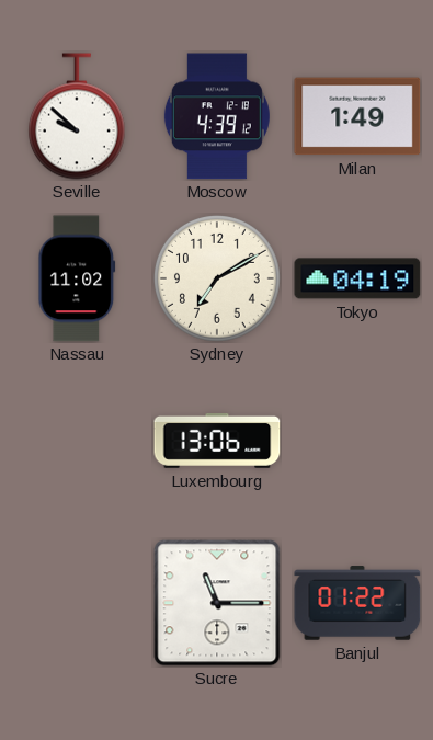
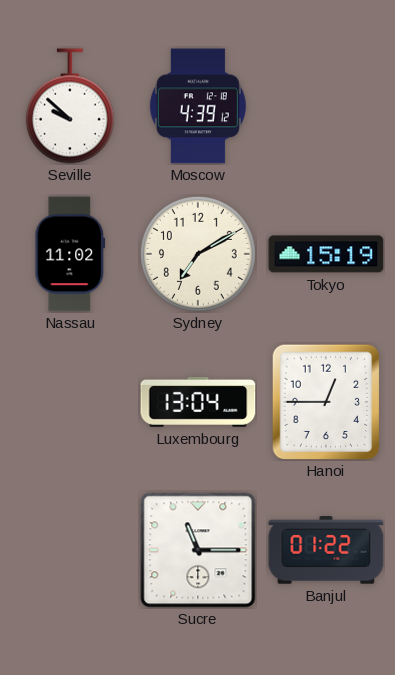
Milan: 1:49 -> none (357, 116)
Tokyo: 04:19 -> 15:19 (326, 254)
Luxembourg: 13:06 -> 13:04 (198, 402)
Hanoi: none -> 12:45 (326, 402)
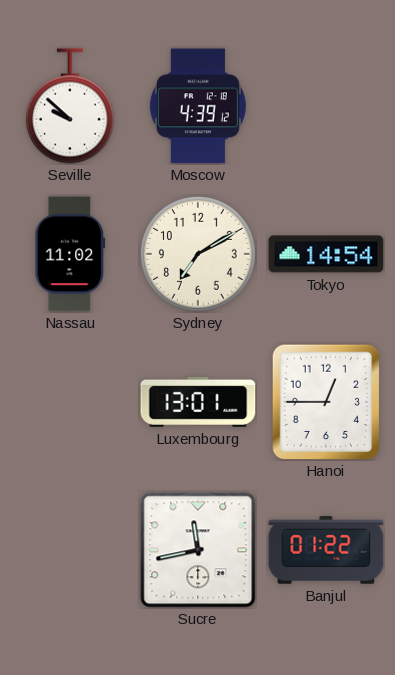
Tokyo: 15:19 -> 14:54 (326, 254)
Luxembourg: 13:04 -> 13:01 (198, 402)
Sucre: 11:15 -> 11:43 (198, 550)
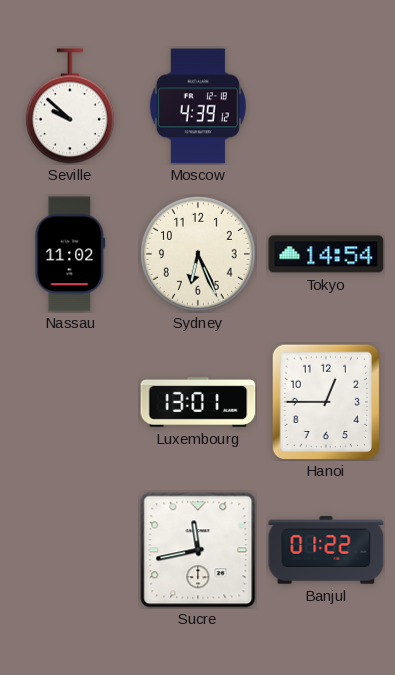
Sydney: 7:10 -> 6:26 (198, 254)
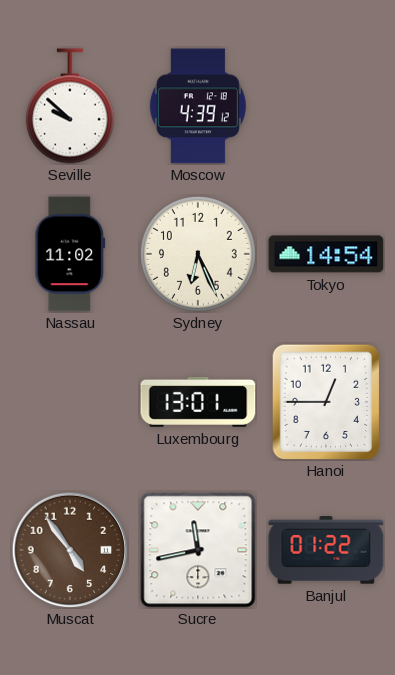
Muscat: none -> 4:54 (70, 550)
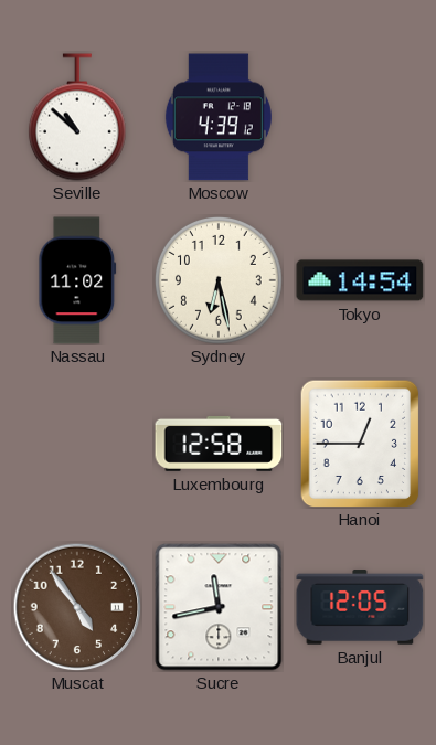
Seville: 9:52 -> 10:52 (77, 117)
Sydney: 6:26 -> 6:28 (219, 280)
Luxembourg: 13:01 -> 12:58 (219, 444)
Banjul: 01:22 -> 12:05 (360, 607)
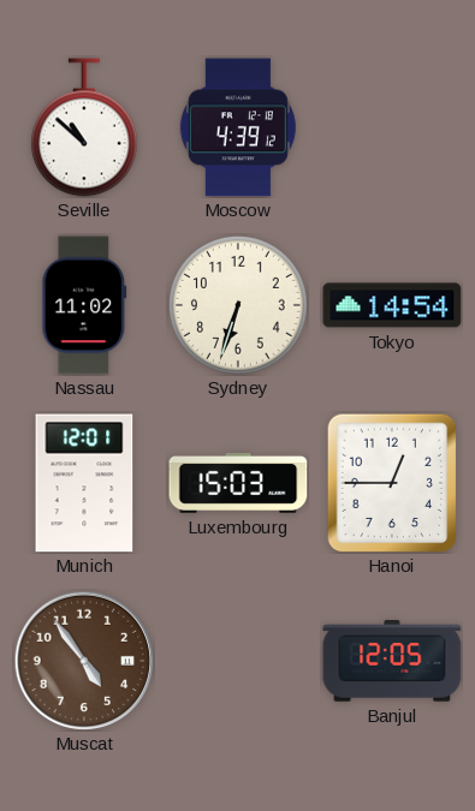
Sydney: 6:28 -> 6:33 (238, 305)
Munich: none -> 12:01 (84, 483)
Luxembourg: 12:58 -> 15:03 (238, 483)
Sucre: 11:43 -> none (219, 607)
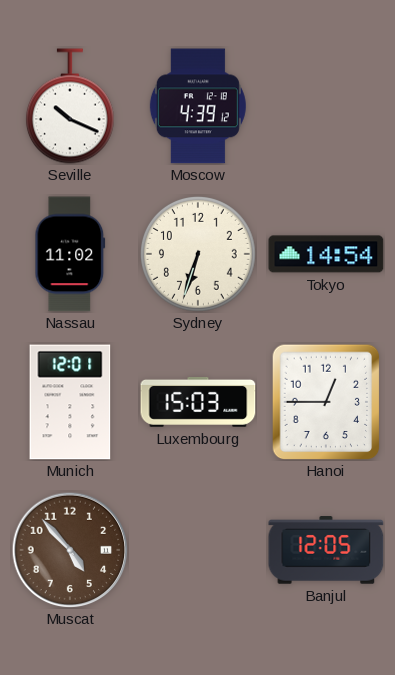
Seville: 10:52 -> 10:19 (70, 106)
Muscat: 4:54 -> 4:53 (70, 550)
